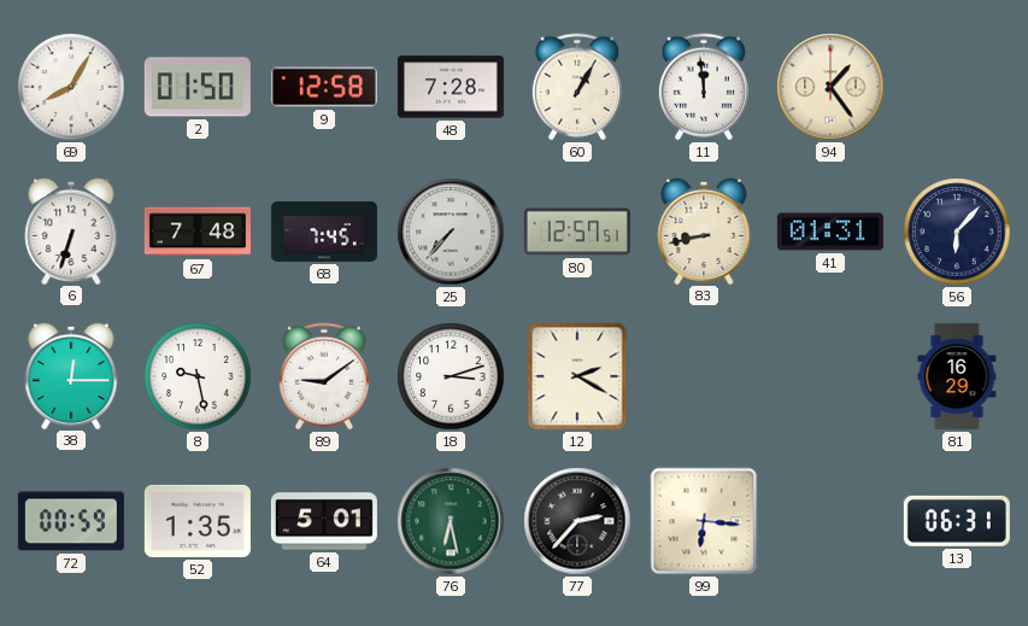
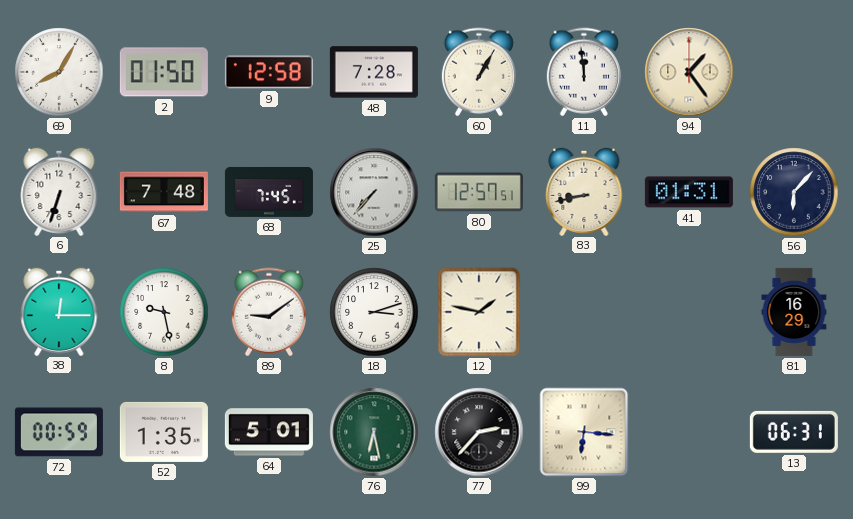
12: 2:20 -> 1:47 (479, 312)
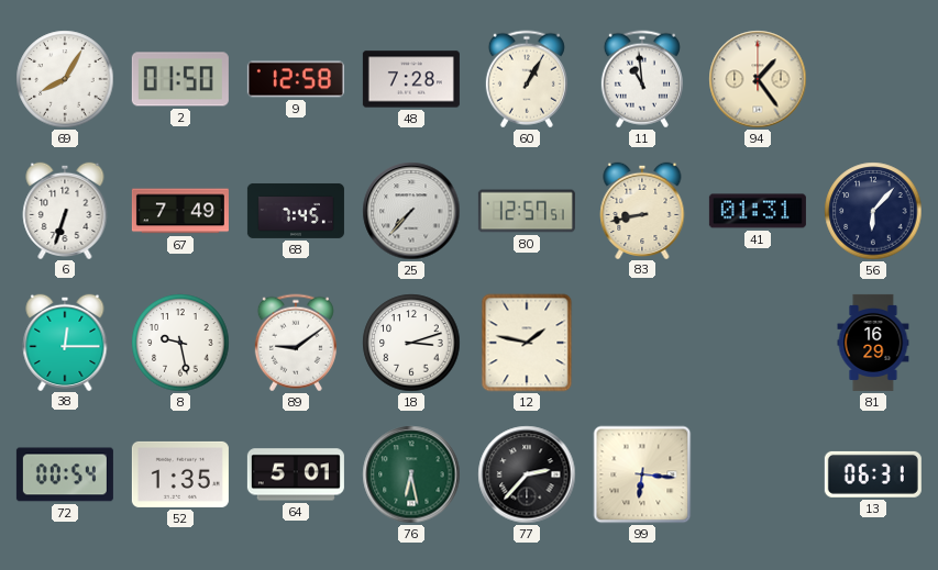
11: 11:59 -> 10:59 (642, 79)
67: 7:48 -> 7:49 (180, 211)
72: 00:59 -> 00:54 (65, 474)
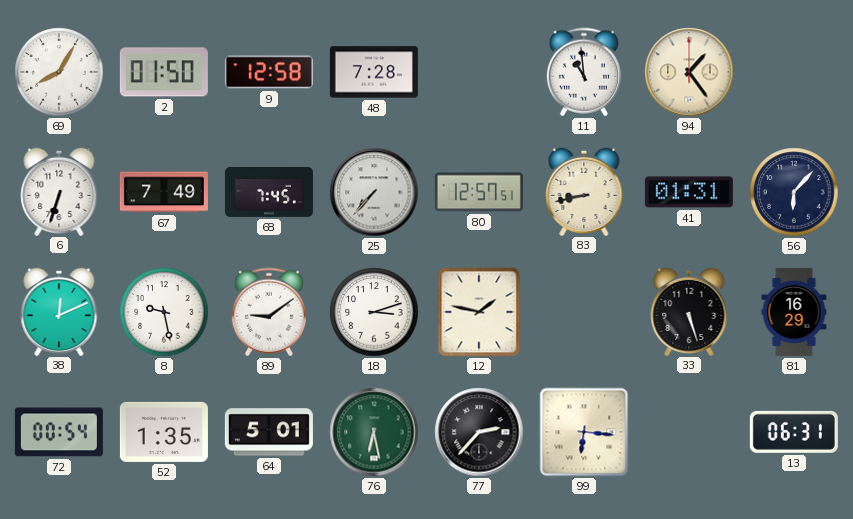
60: 1:05 -> none (527, 79)
38: 12:15 -> 12:11 (59, 311)
33: none -> 5:27 (689, 311)
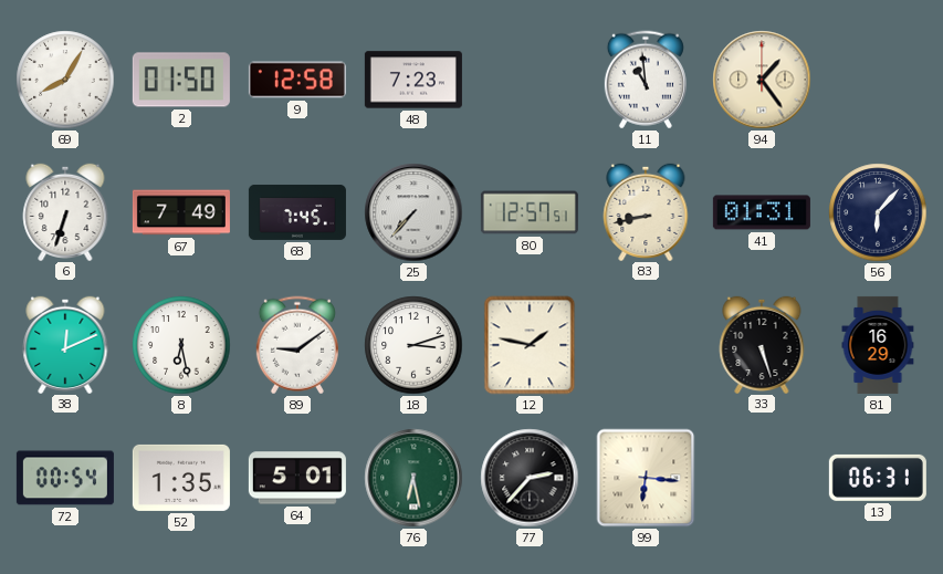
48: 7:28 -> 7:23 (413, 80)
8: 9:28 -> 6:28 (181, 345)
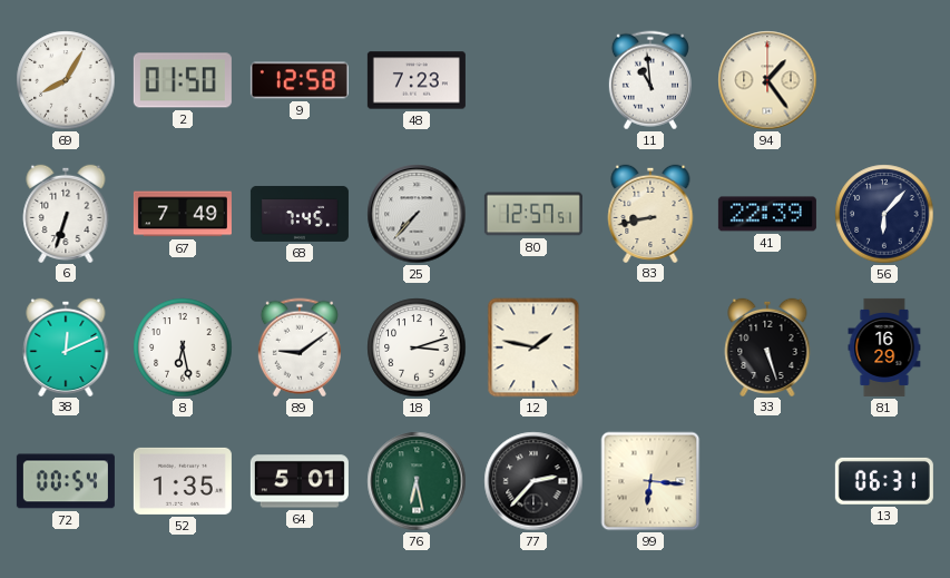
41: 01:31 -> 22:39 (767, 214)
